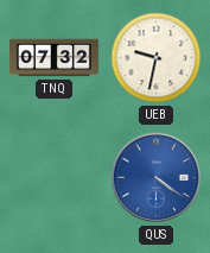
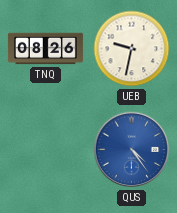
TNQ: 07:32 -> 08:26 (45, 49)
QUS: 4:21 -> 4:24 (132, 150)
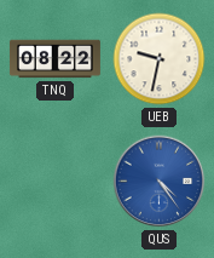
TNQ: 08:26 -> 08:22 (54, 59)
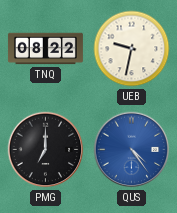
PMG: none -> 7:00 (46, 150)
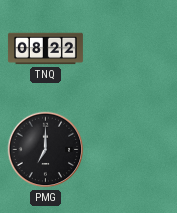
UEB: 9:32 -> none (132, 49)
QUS: 4:24 -> none (132, 150)
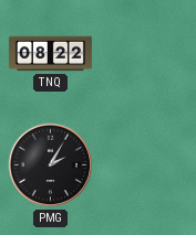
PMG: 7:00 -> 2:05 (51, 165)
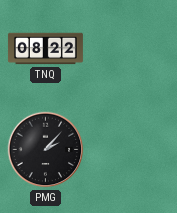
PMG: 2:05 -> 2:07 (46, 150)
